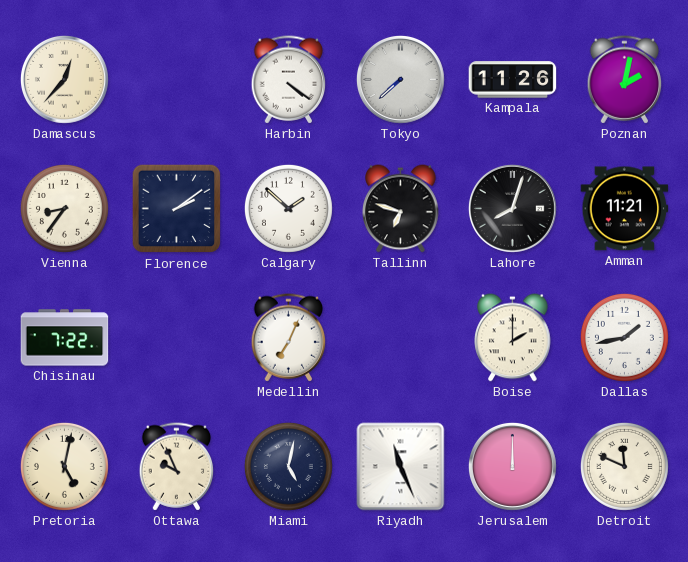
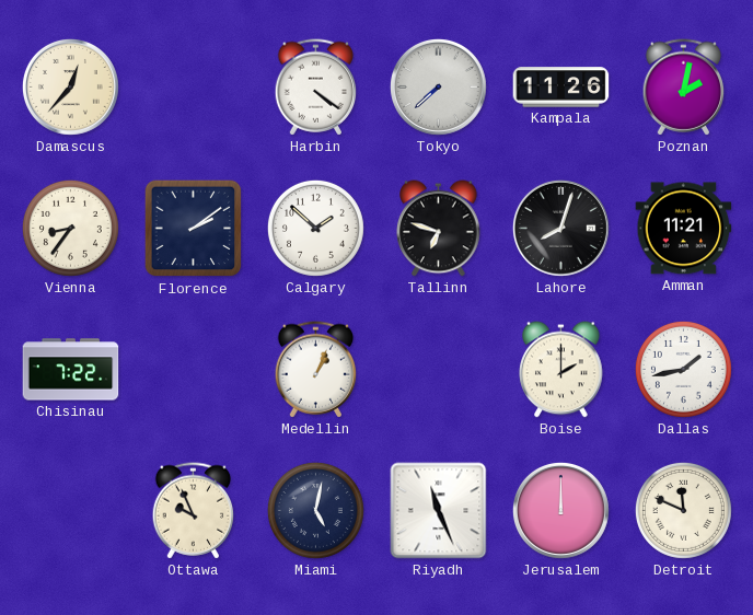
Medellin: 7:04 -> 1:04 (316, 370)
Pretoria: 5:02 -> none (64, 466)
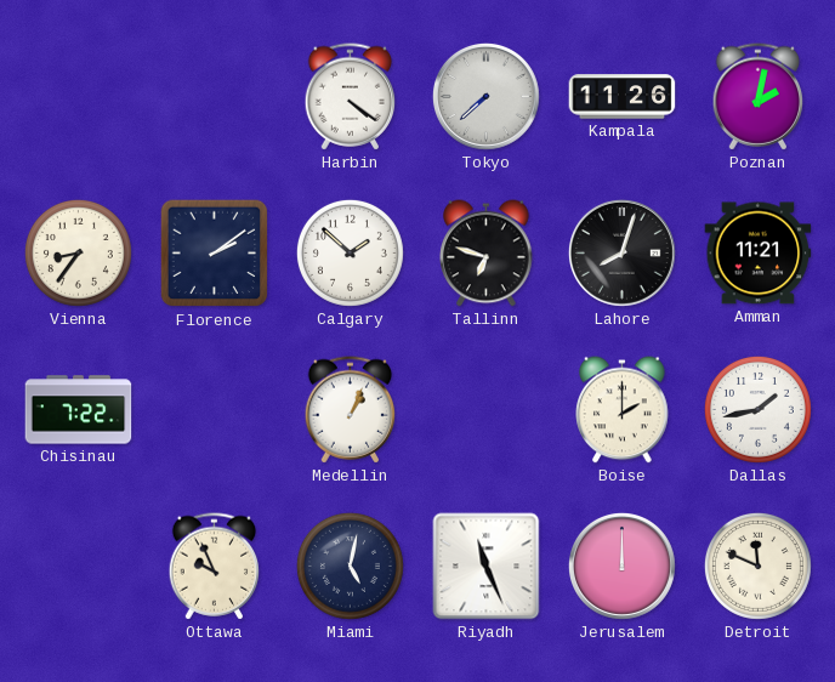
Damascus: 12:37 -> none (70, 86)
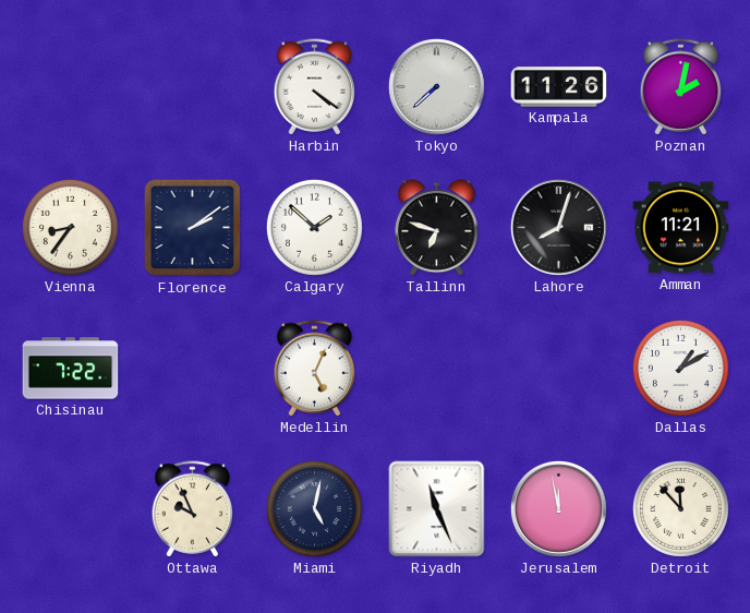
Medellin: 1:04 -> 5:04 (315, 369)
Boise: 2:00 -> none (623, 410)
Dallas: 1:43 -> 1:10 (680, 368)
Jerusalem: 12:00 -> 11:58 (558, 508)
Detroit: 11:49 -> 11:53 (680, 508)
